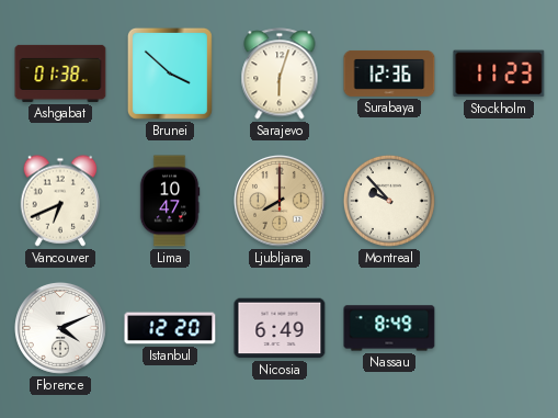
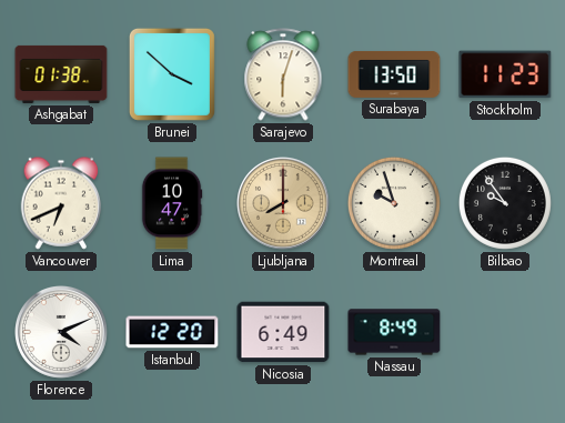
Surabaya: 12:36 -> 13:50 (394, 74)
Montreal: 9:53 -> 9:57 (394, 203)
Bilbao: none -> 9:54 (505, 203)
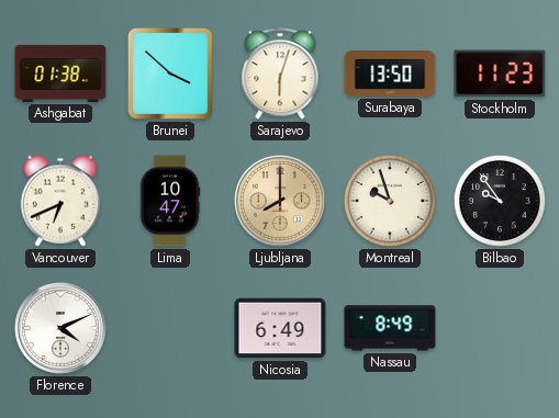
Istanbul: 12:20 -> none (172, 332)
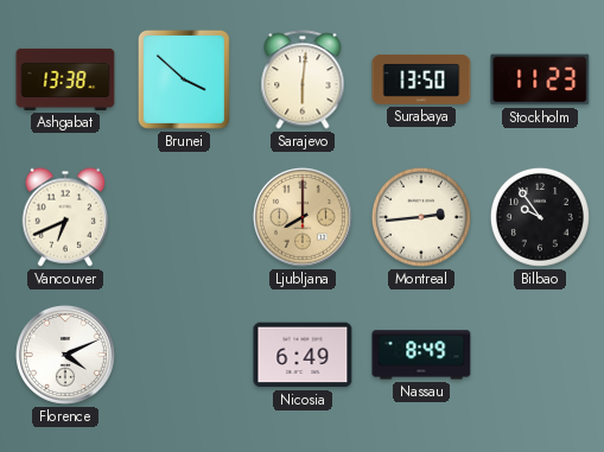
Ashgabat: 01:38 -> 13:38 (65, 79)
Sarajevo: 6:03 -> 6:01 (303, 79)
Lima: 10:47 -> none (170, 201)
Montreal: 9:57 -> 2:44 (421, 217)
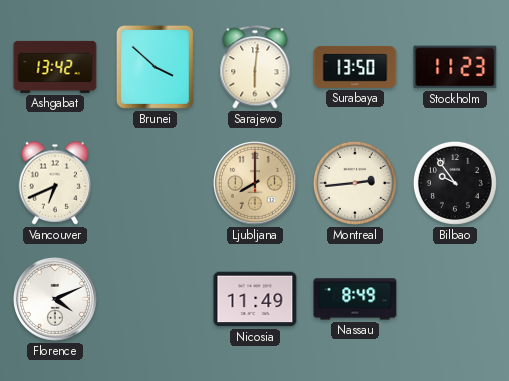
Ashgabat: 13:38 -> 13:42 (55, 67)
Nicosia: 6:49 -> 11:49 (255, 299)
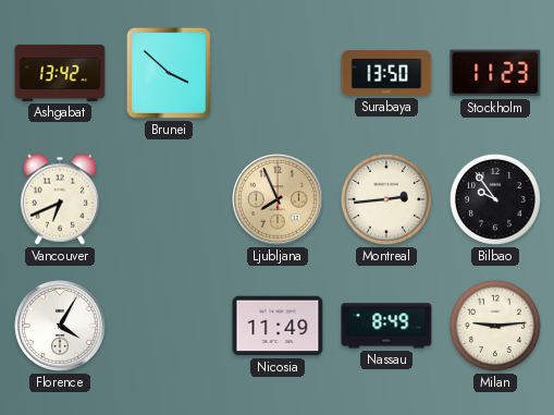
Sarajevo: 6:01 -> none (255, 67)
Ljubljana: 8:00 -> 7:56 (279, 200)
Florence: 4:11 -> 4:05 (61, 327)
Milan: none -> 9:14 (495, 326)
